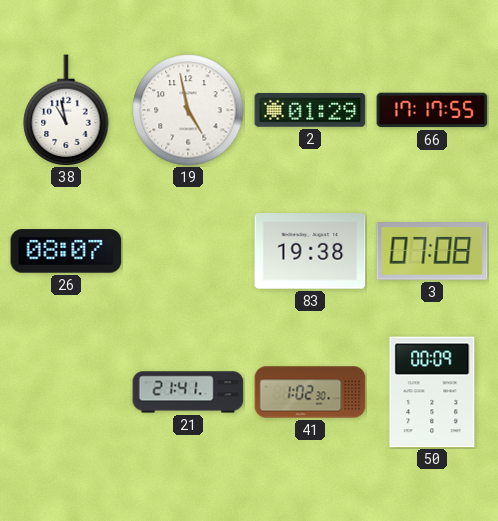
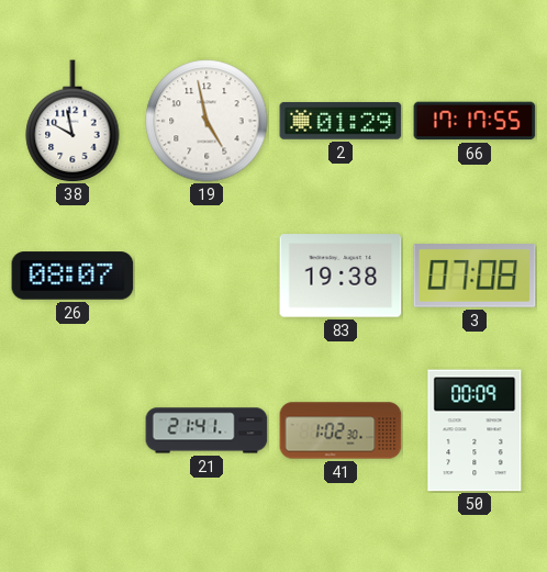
38: 10:58 -> 9:58 (72, 121)
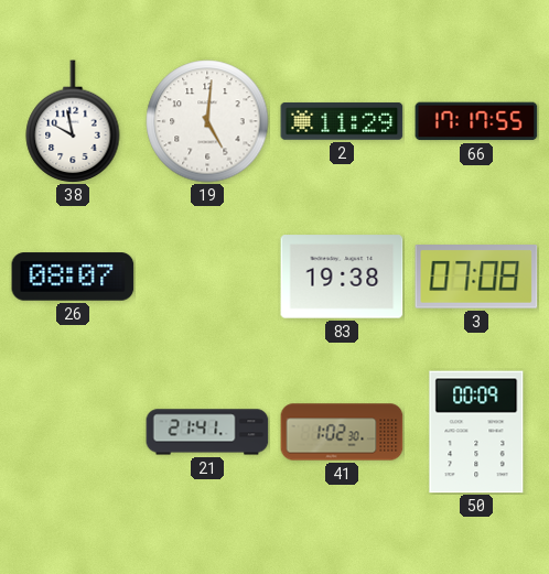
19: 4:58 -> 5:01 (207, 121)
2: 01:29 -> 11:29 (342, 121)
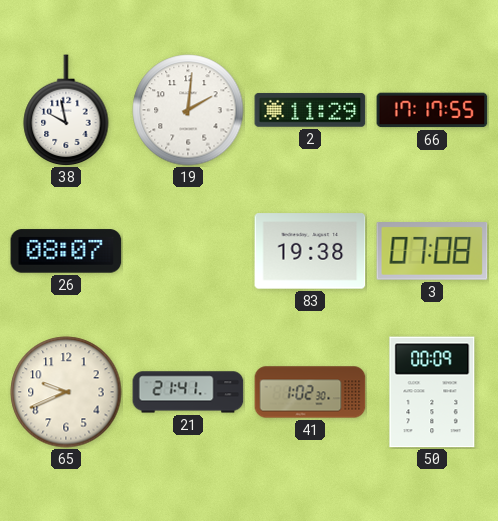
19: 5:01 -> 2:01 (188, 110)
65: none -> 9:41 (66, 392)
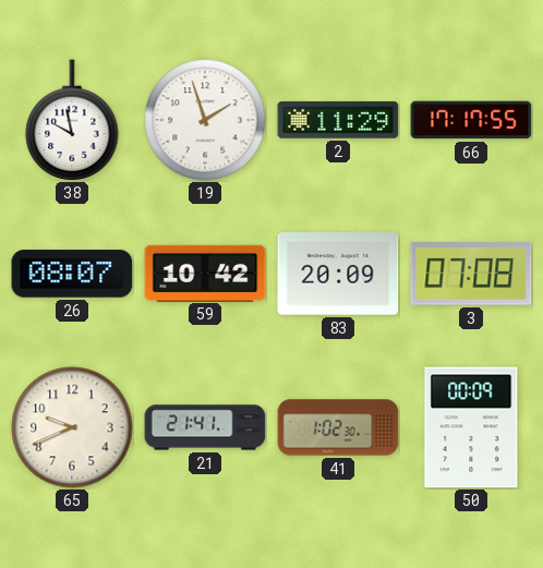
19: 2:01 -> 1:57 (205, 120)
59: none -> 10:42 (205, 273)
83: 19:38 -> 20:09 (338, 274)
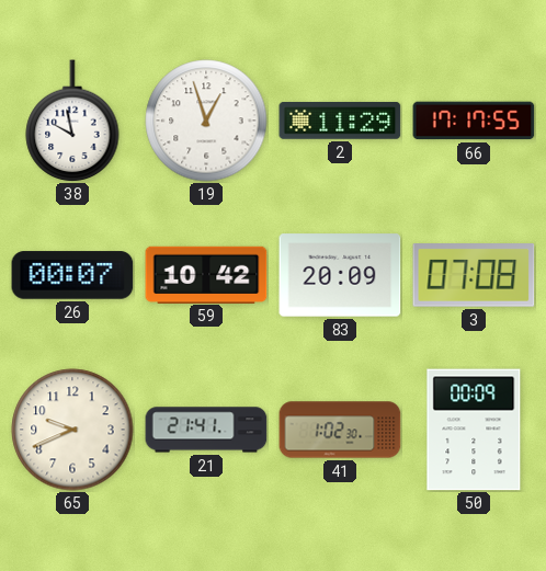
19: 1:57 -> 12:57 (206, 121)
26: 08:07 -> 00:07 (72, 275)
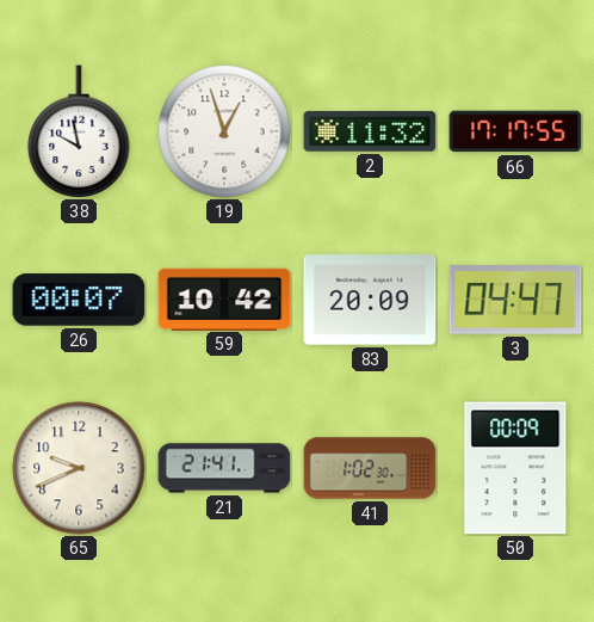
2: 11:29 -> 11:32 (370, 131)
3: 07:08 -> 04:47 (515, 301)
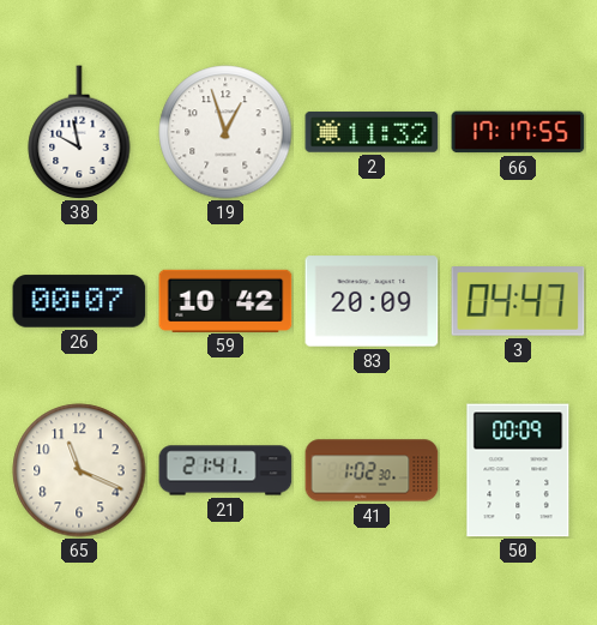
65: 9:41 -> 11:19 (79, 470)
